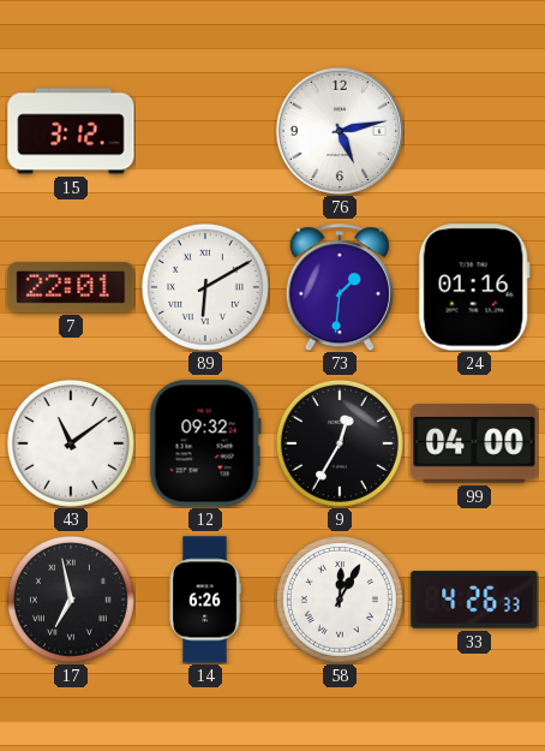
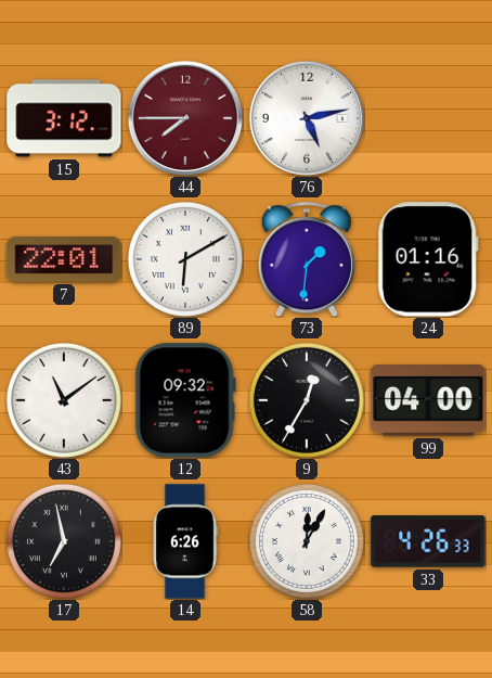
44: none -> 7:45 (184, 117)
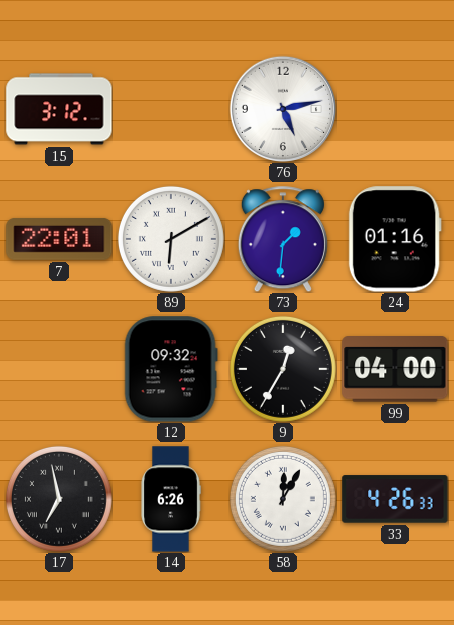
44: 7:45 -> none (184, 117)
43: 11:09 -> none (64, 400)
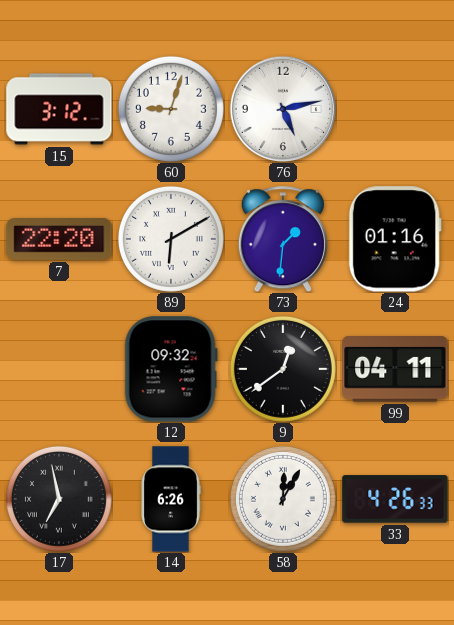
60: none -> 9:03 (171, 109)
7: 22:01 -> 22:20 (59, 239)
9: 12:35 -> 12:39 (283, 369)
99: 04:00 -> 04:11 (395, 370)
